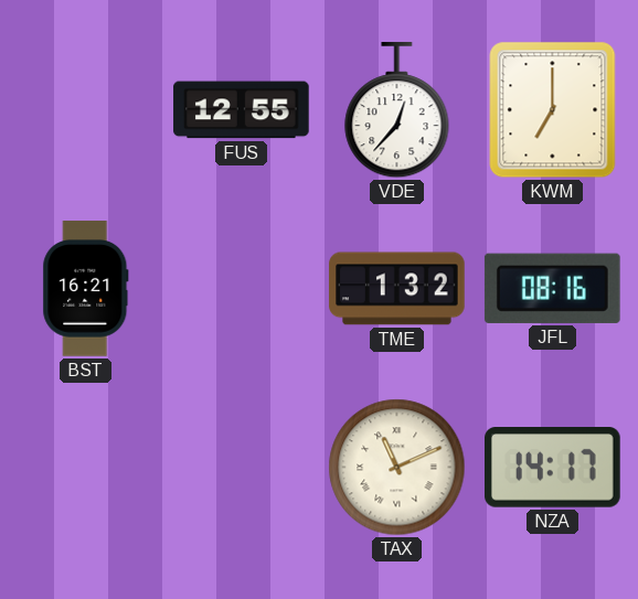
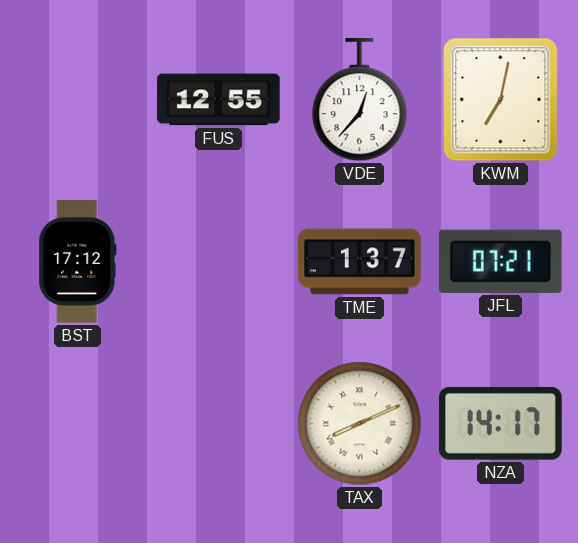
KWM: 7:00 -> 7:02 (501, 100)
BST: 16:21 -> 17:12 (78, 262)
TME: 1:32 -> 1:37 (360, 262)
JFL: 08:16 -> 07:21 (500, 261)
TAX: 11:11 -> 8:11 (360, 424)
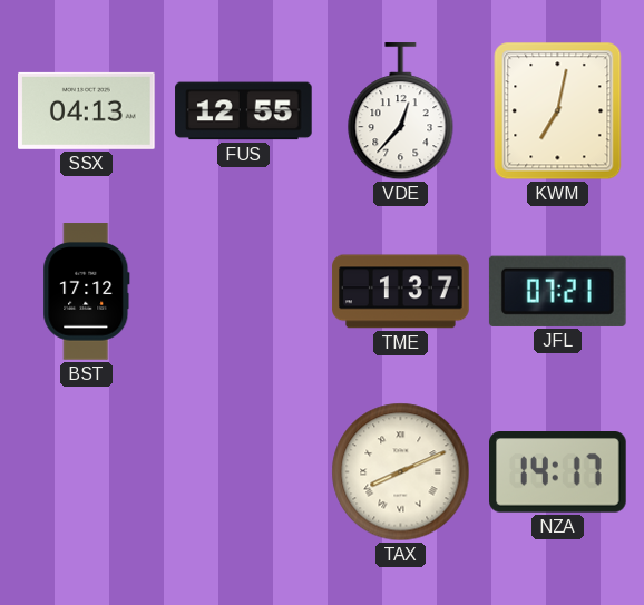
SSX: none -> 04:13 (87, 110)
